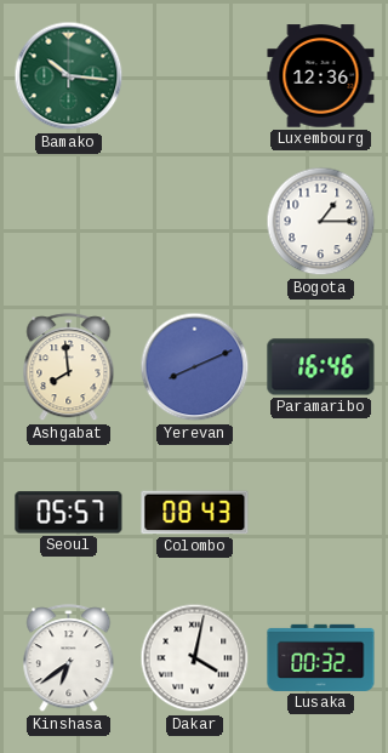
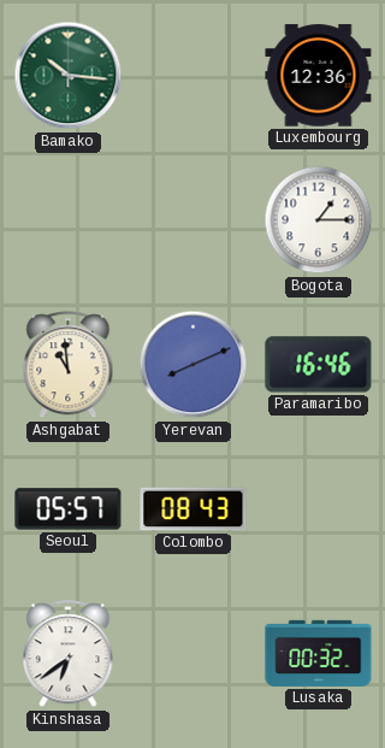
Ashgabat: 7:59 -> 10:59 (69, 365)
Dakar: 4:02 -> none (195, 658)
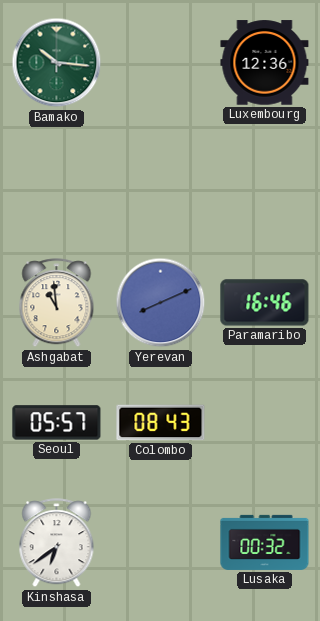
Bogota: 1:15 -> none (319, 220)
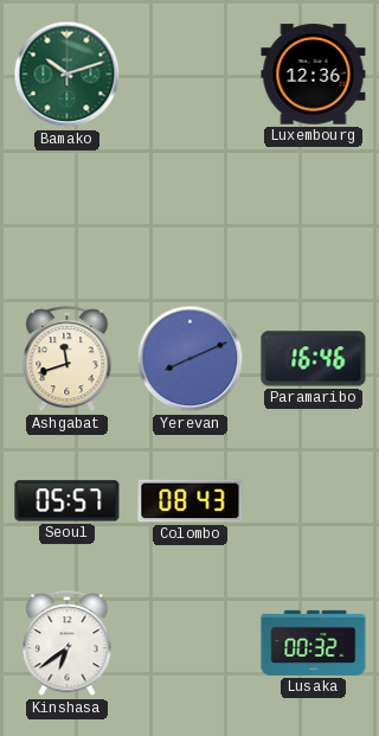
Bamako: 10:16 -> 10:12 (68, 75)
Ashgabat: 10:59 -> 11:42 (68, 359)
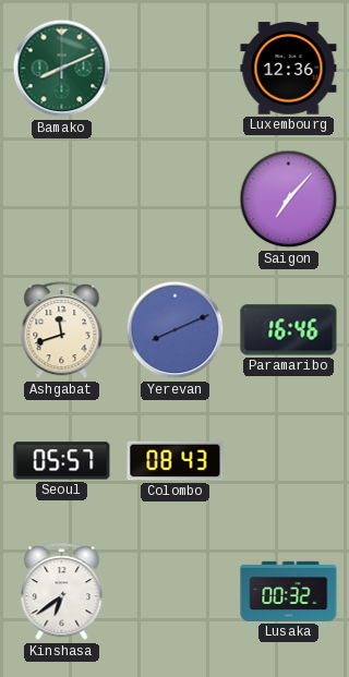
Bamako: 10:12 -> 8:11 (62, 69)
Saigon: none -> 7:07 (289, 200)
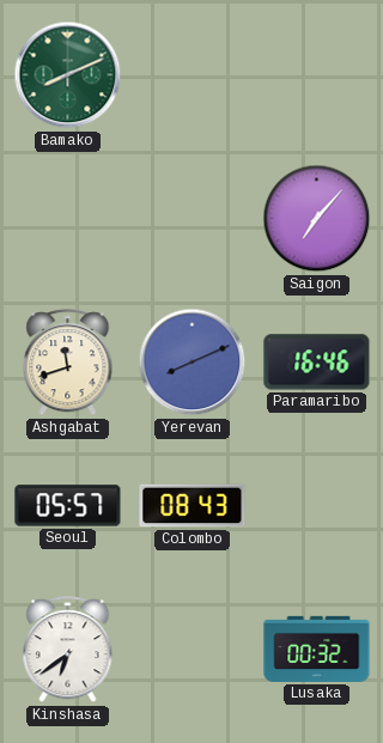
Luxembourg: 12:36 -> none (289, 69)
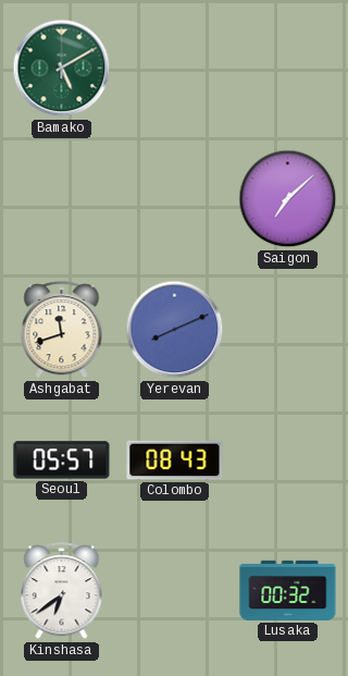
Bamako: 8:11 -> 5:10 (62, 69)
Saigon: 7:07 -> 7:08 (288, 199)
Paramaribo: 16:46 -> none (317, 363)
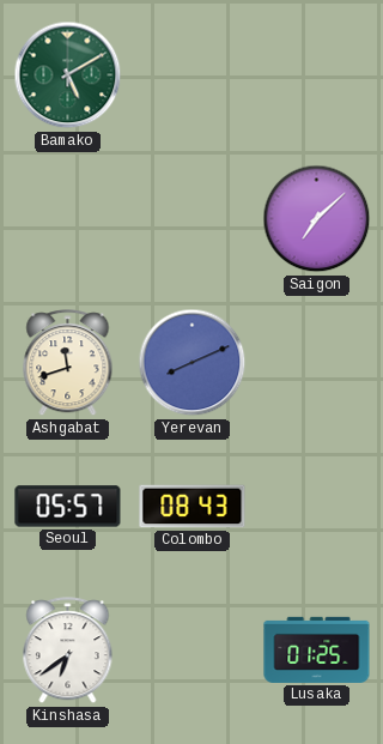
Lusaka: 00:32 -> 01:25 (317, 649)
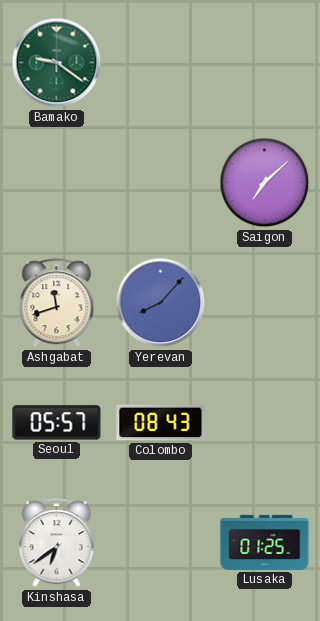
Bamako: 5:10 -> 9:21 (57, 63)
Yerevan: 8:11 -> 8:07 (161, 303)
